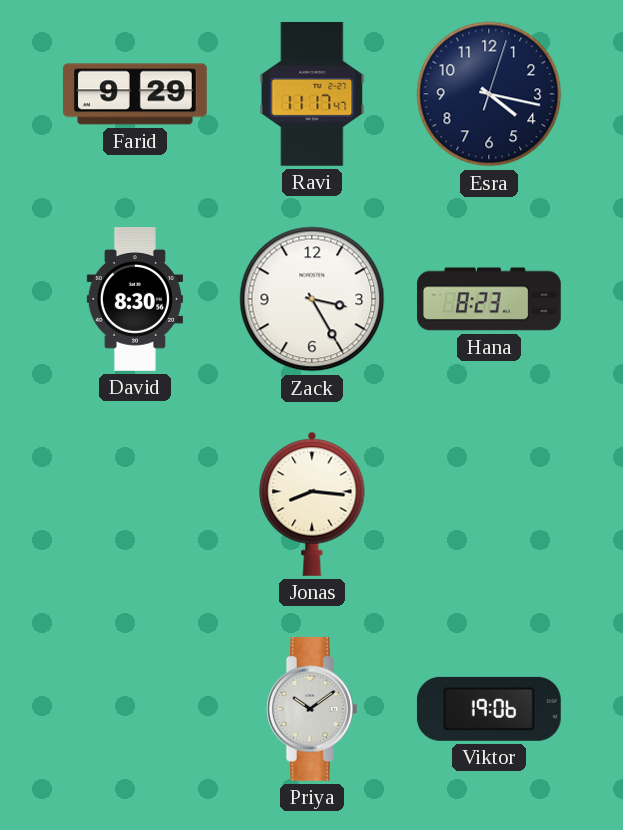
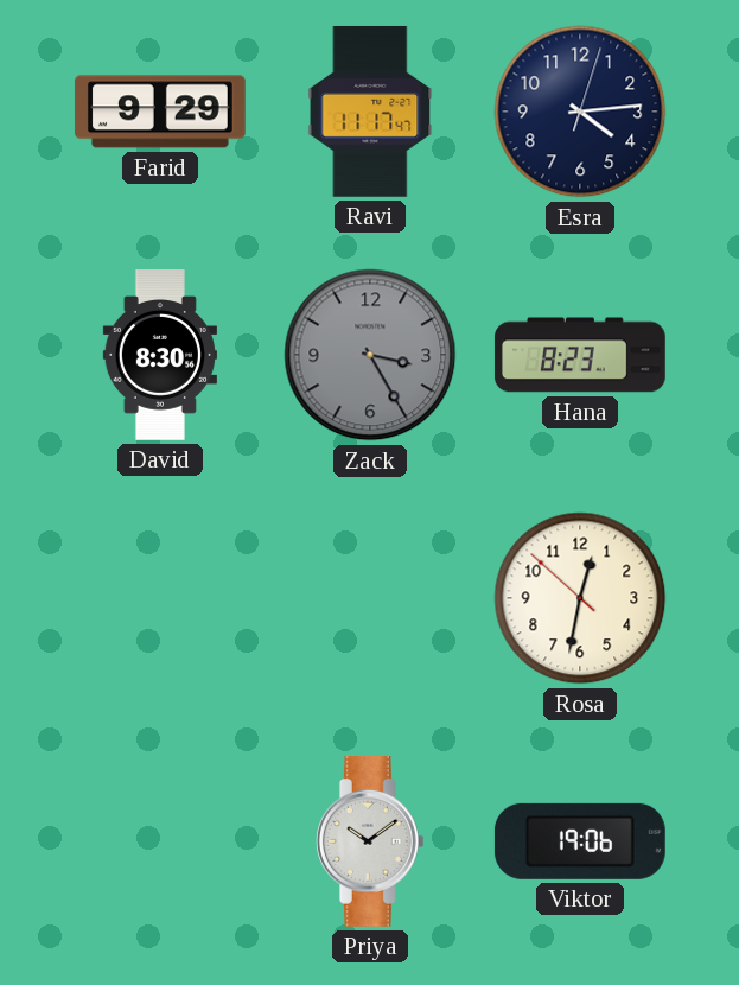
Esra: 4:17 -> 4:14 (580, 112)
Zack dial: white -> grey (370, 355)
Jonas: 8:16 -> none (312, 504)
Rosa: none -> 12:31 (580, 598)
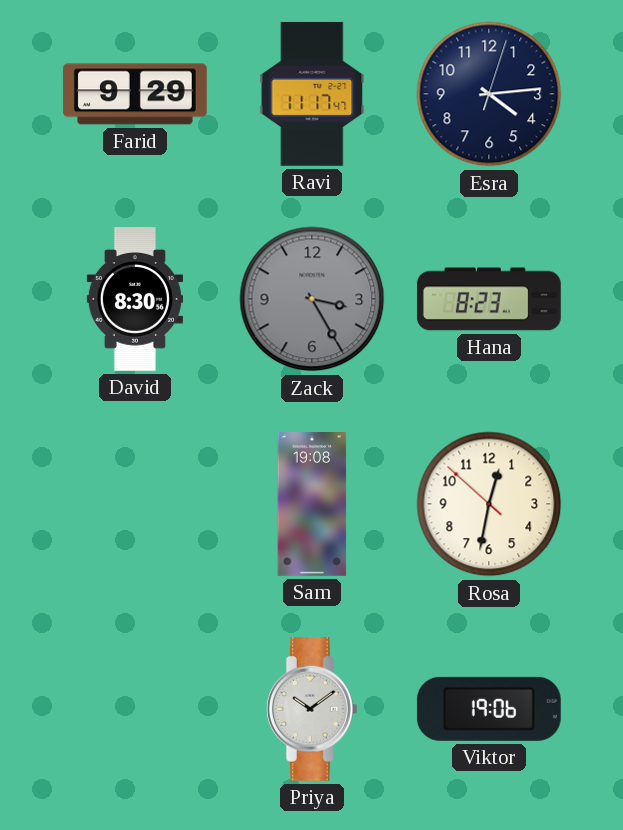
Sam: none -> 19:08 (312, 505)
